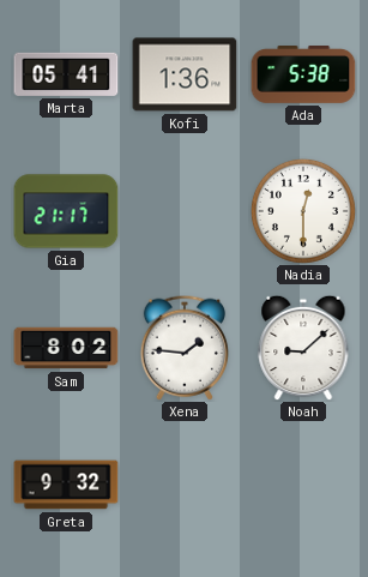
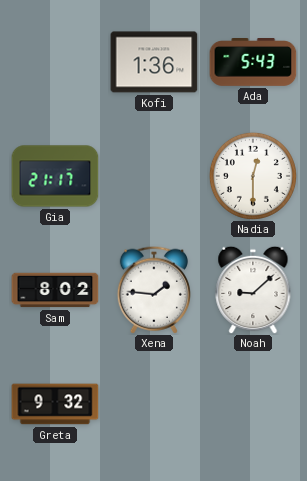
Marta: 05:41 -> none (66, 74)
Ada: 5:38 -> 5:43 (253, 63)
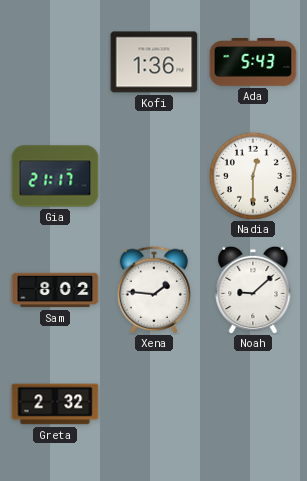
Greta: 9:32 -> 2:32 (55, 404)
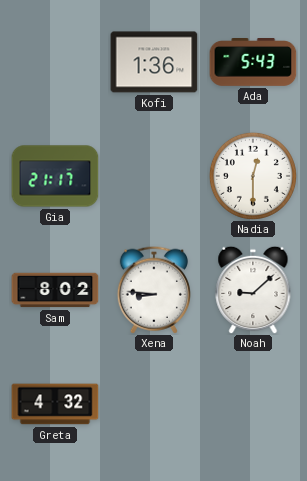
Xena: 1:46 -> 8:46 (153, 290)
Greta: 2:32 -> 4:32 (55, 404)
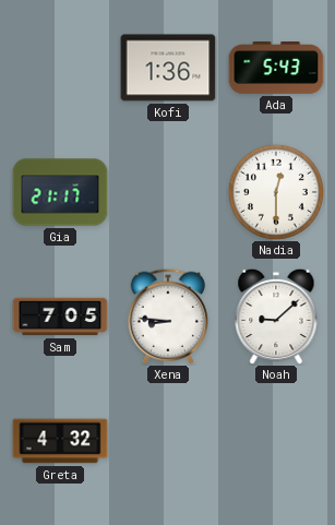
Sam: 8:02 -> 7:05 (60, 317)
